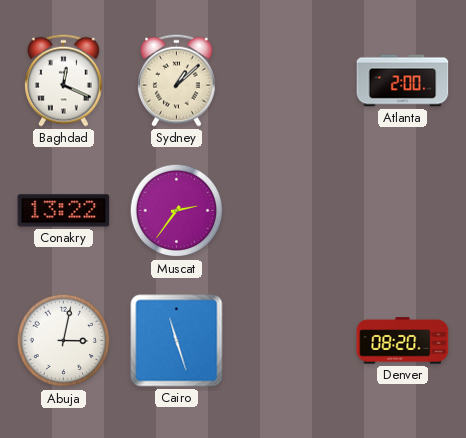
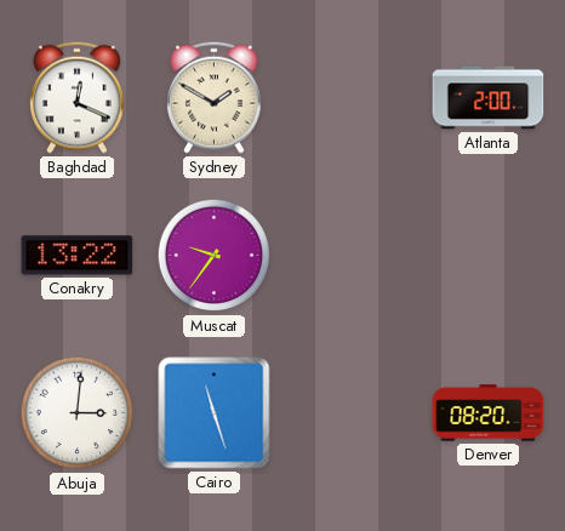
Sydney: 1:08 -> 1:50 (215, 97)
Muscat: 2:36 -> 9:36 (215, 256)
Abuja: 3:02 -> 3:01 (78, 413)
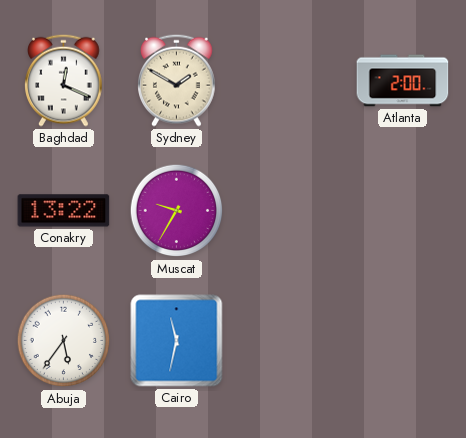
Muscat: 9:36 -> 9:35 (177, 211)
Abuja: 3:01 -> 5:36 (64, 341)
Cairo: 11:27 -> 11:32 (177, 341)
Denver: 08:20 -> none (489, 413)
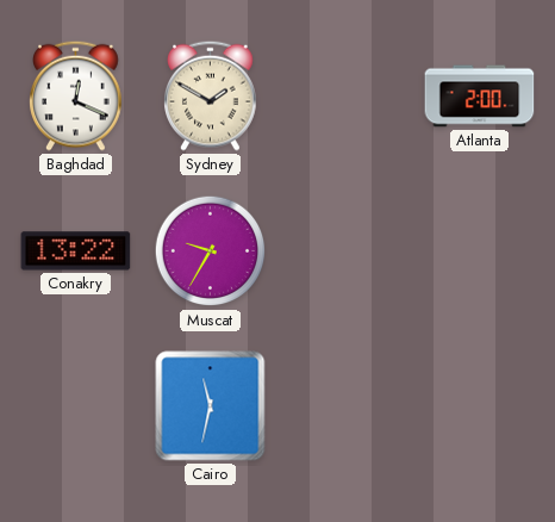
Abuja: 5:36 -> none (64, 341)
